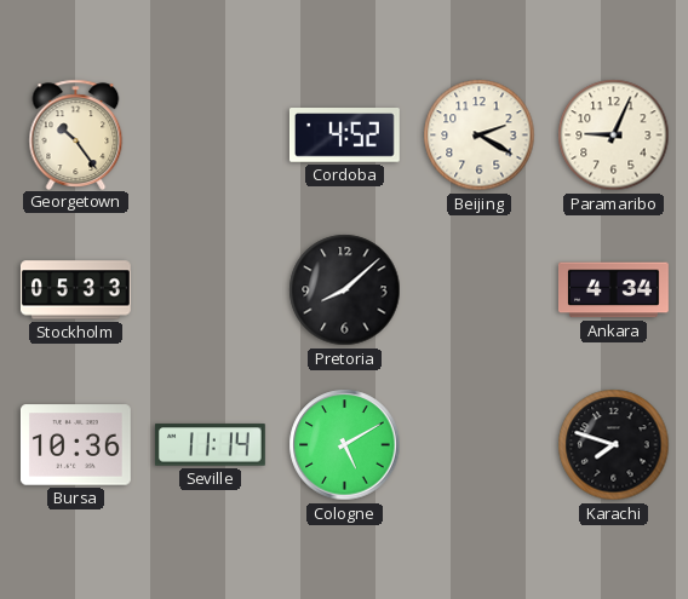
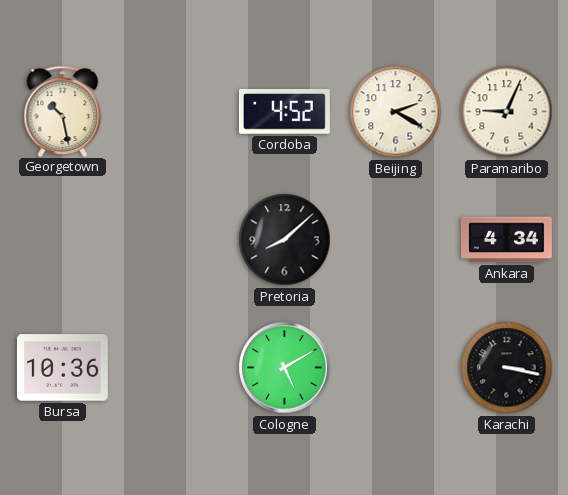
Georgetown: 10:24 -> 10:28 (63, 111)
Stockholm: 05:33 -> none (75, 290)
Seville: 11:14 -> none (210, 445)
Karachi: 7:48 -> 3:17 (507, 368)
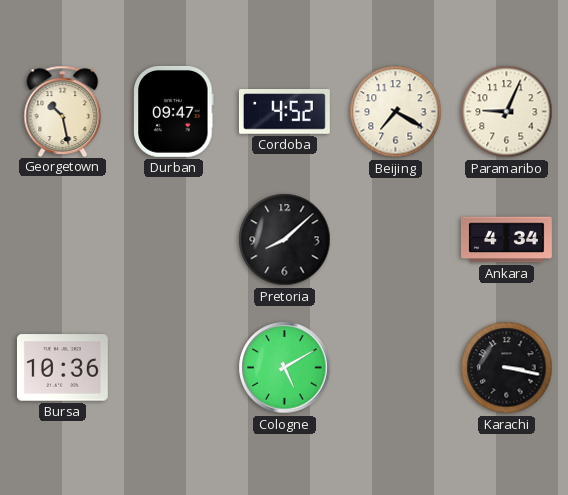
Durban: none -> 09:47 (174, 111)
Beijing: 2:20 -> 7:20 (396, 112)
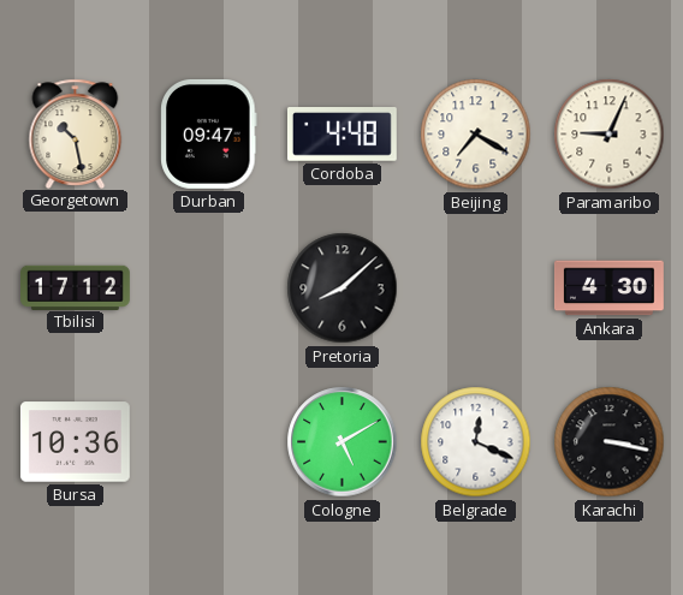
Cordoba: 4:52 -> 4:48 (341, 135)
Tbilisi: none -> 17:12 (76, 287)
Ankara: 4:34 -> 4:30 (610, 288)
Belgrade: none -> 12:19 (476, 442)
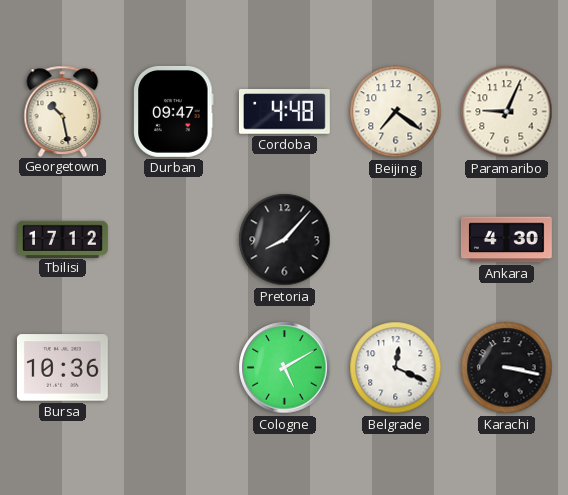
Beijing: 7:20 -> 7:21 (396, 112)
Pretoria: 8:08 -> 8:07 (285, 240)
